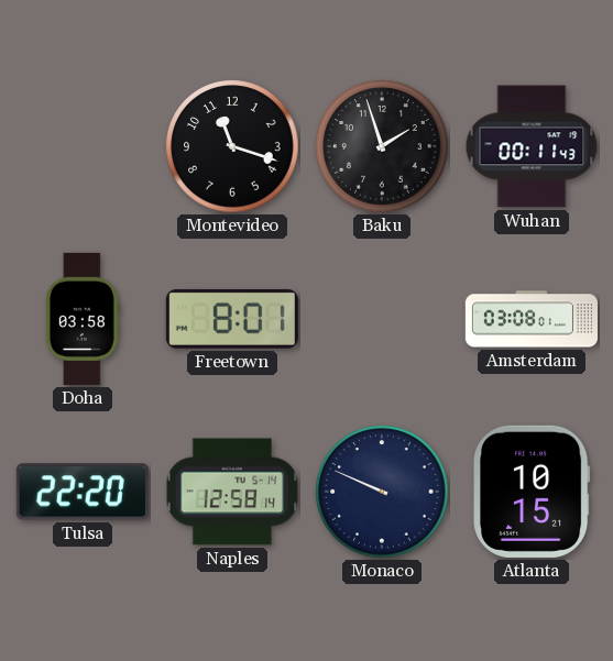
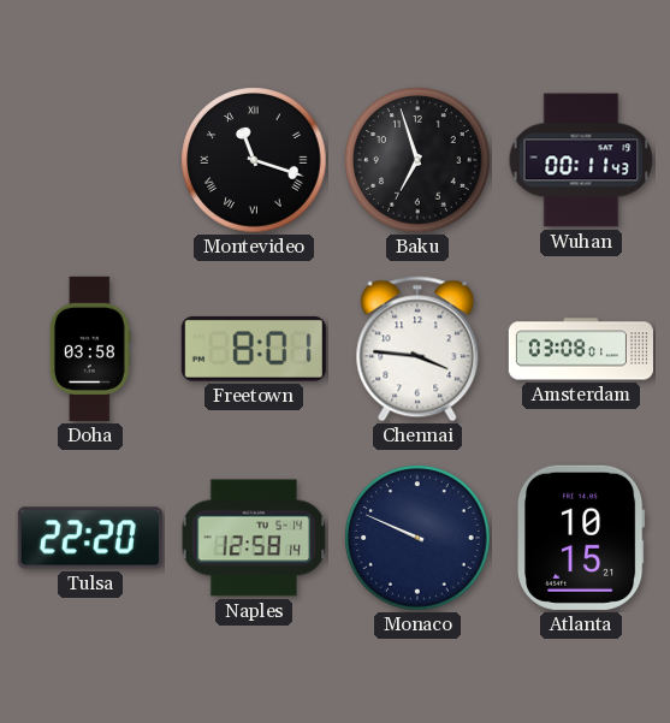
Montevideo numerals: Arabic -> Roman (254, 160)
Baku: 1:57 -> 6:57 (417, 160)
Chennai: none -> 3:46 (417, 349)
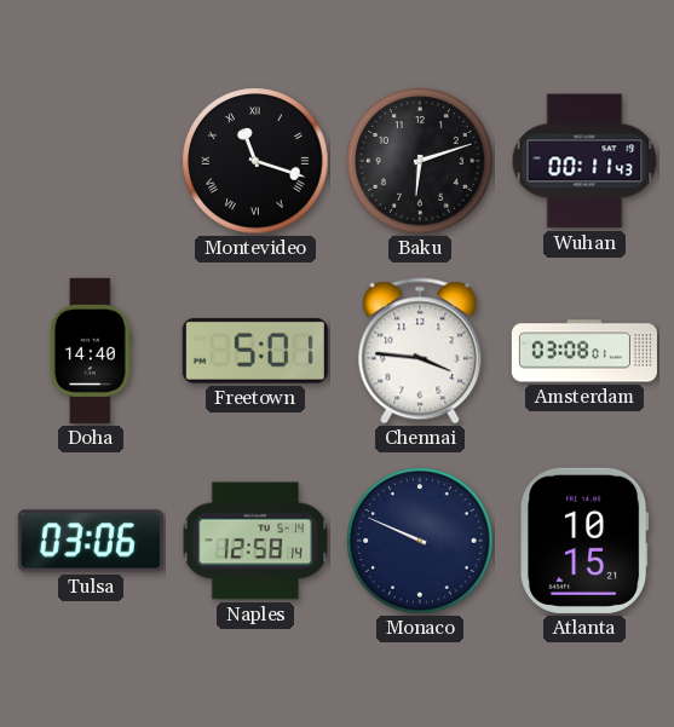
Baku: 6:57 -> 6:12 (420, 161)
Doha: 03:58 -> 14:40 (91, 351)
Freetown: 8:01 -> 5:01 (255, 351)
Tulsa: 22:20 -> 03:06 (91, 541)
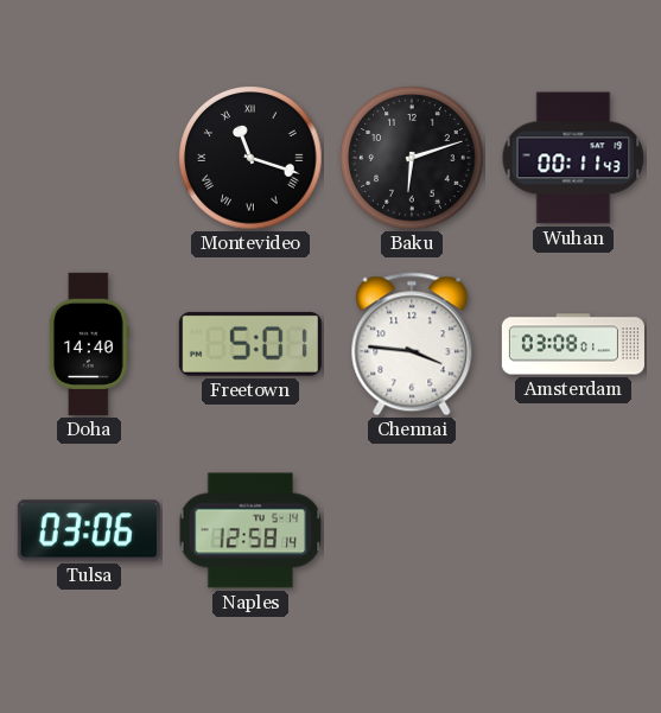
Monaco: 9:49 -> none (420, 541)
Atlanta: 10:15 -> none (586, 541)
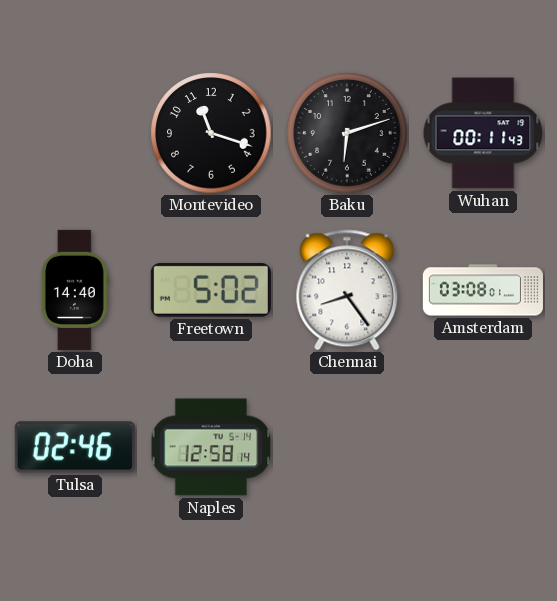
Montevideo numerals: Roman -> Arabic (211, 133)
Freetown: 5:01 -> 5:02 (211, 290)
Chennai: 3:46 -> 8:24 (347, 290)
Tulsa: 03:06 -> 02:46 (75, 447)
